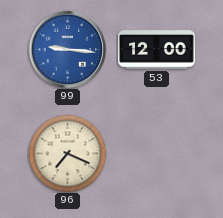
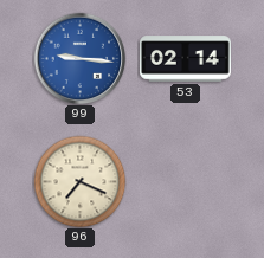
53: 12:00 -> 02:14 (186, 59)
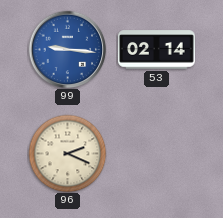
96: 7:19 -> 2:19 (67, 153)
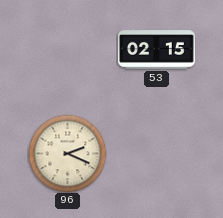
99: 9:16 -> none (67, 49)
53: 02:14 -> 02:15 (157, 50)
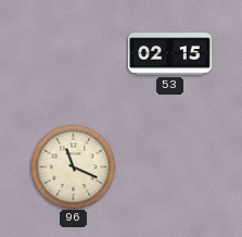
96: 2:19 -> 11:19 (73, 166)
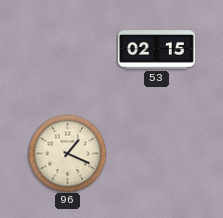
96: 11:19 -> 1:19 (67, 153)
